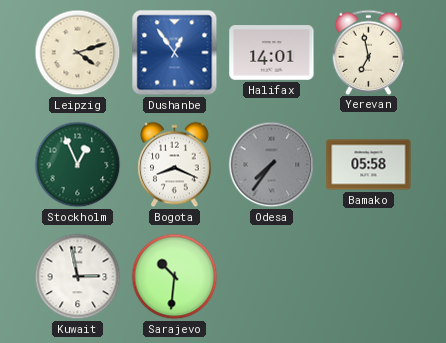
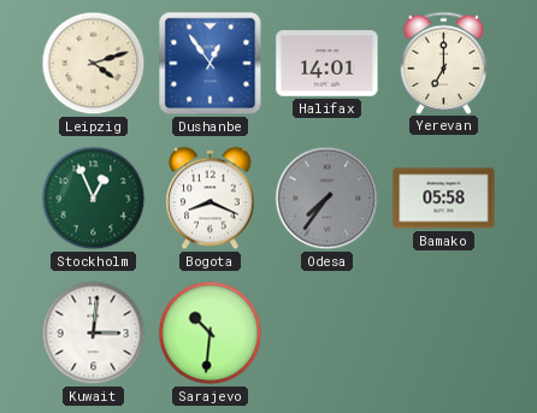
Yerevan: 6:58 -> 7:00 (444, 63)
Kuwait: 2:58 -> 3:01 (94, 334)
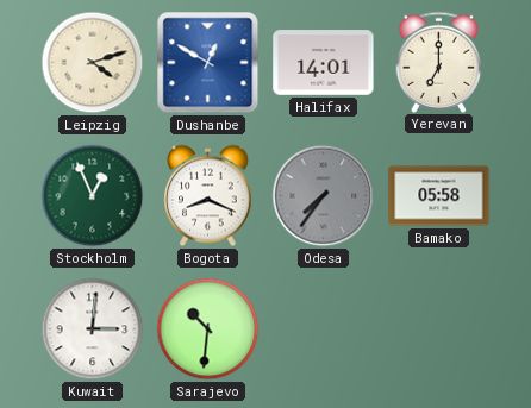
Dushanbe: 12:54 -> 12:50 (208, 63)
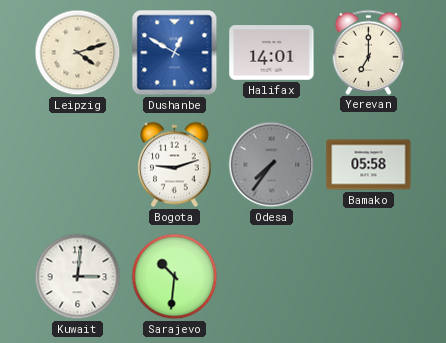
Stockholm: 12:56 -> none (93, 196)
Bogota: 8:19 -> 9:12 (175, 165)
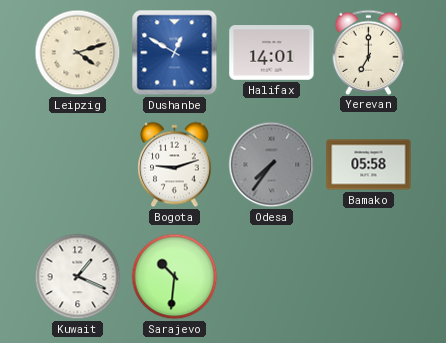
Kuwait: 3:01 -> 1:19 (78, 277)
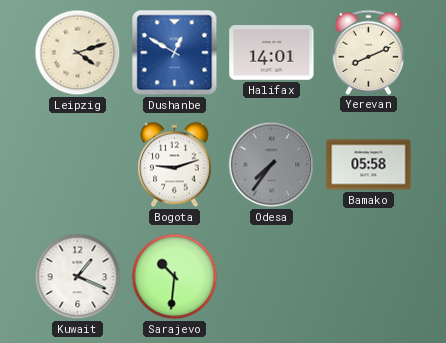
Yerevan: 7:00 -> 8:11 (369, 52)
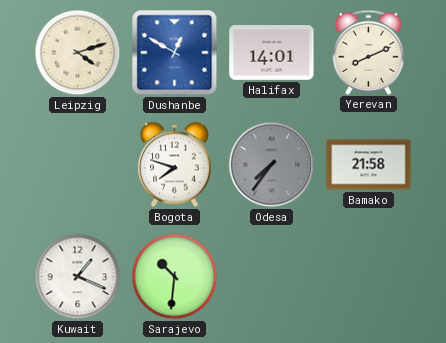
Bogota: 9:12 -> 7:48 (175, 165)
Bamako: 05:58 -> 21:58 (369, 165)
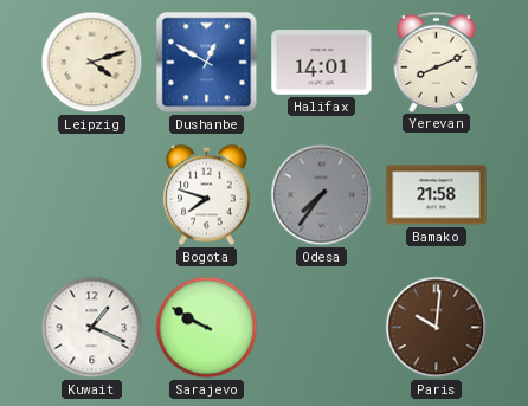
Sarajevo: 10:31 -> 9:50 (207, 328)
Paris: none -> 10:01 (437, 328)
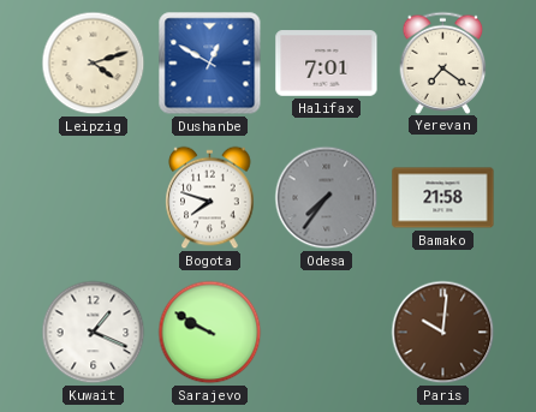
Halifax: 14:01 -> 7:01 (327, 64)
Yerevan: 8:11 -> 7:21 (443, 62)
